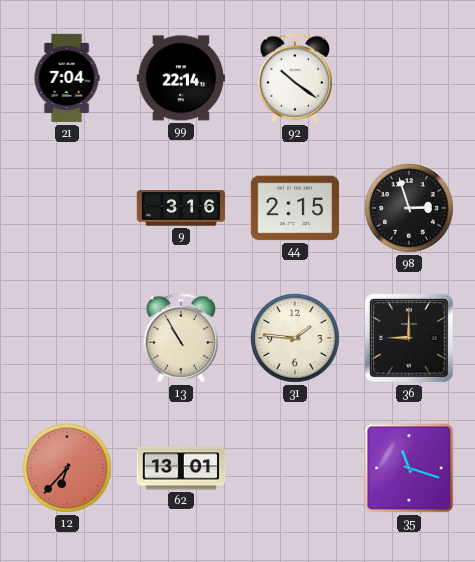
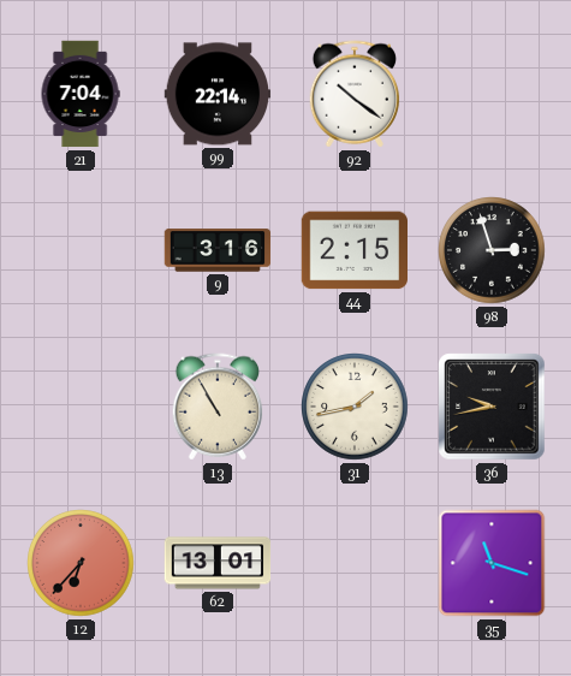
31: 1:46 -> 1:43 (355, 407)
36: 9:00 -> 9:43 (492, 407)
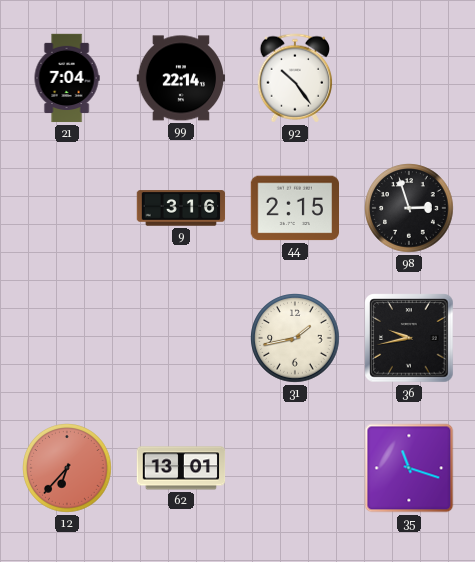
92: 10:21 -> 10:24 (295, 78)
13: 10:55 -> none (218, 407)
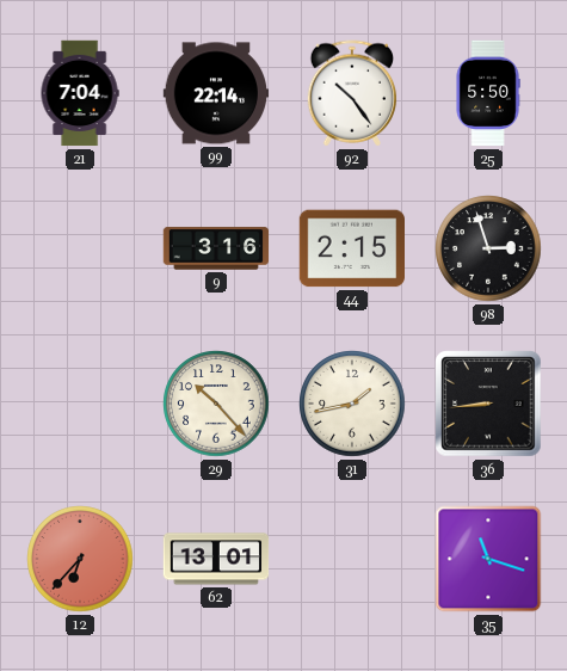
25: none -> 5:50 (488, 93)
29: none -> 10:23 (216, 404)
36: 9:43 -> 8:44 (488, 404)
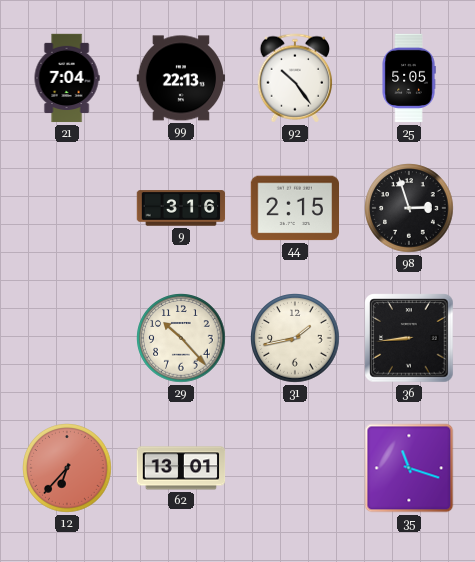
99: 22:14 -> 22:13 (181, 78)
25: 5:50 -> 5:05 (409, 78)
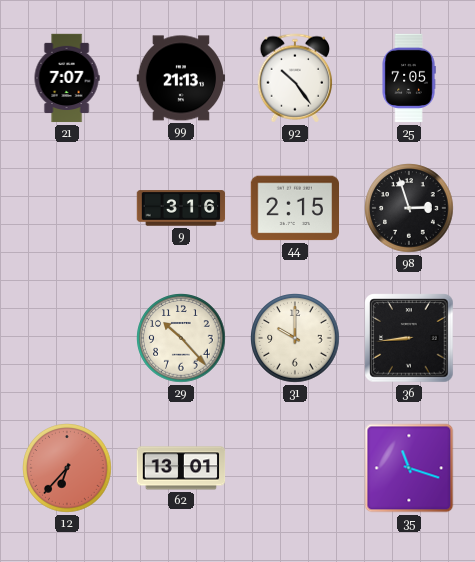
21: 7:04 -> 7:07 (67, 78)
99: 22:13 -> 21:13 (181, 78)
25: 5:05 -> 7:05 (409, 78)
31: 1:43 -> 10:00 (295, 338)
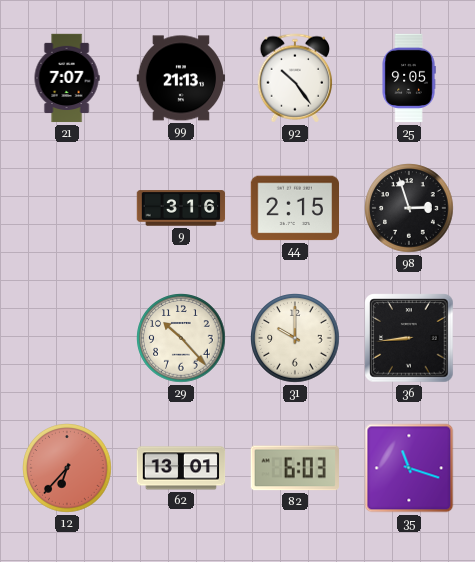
25: 7:05 -> 9:05 (409, 78)
82: none -> 6:03 (295, 468)
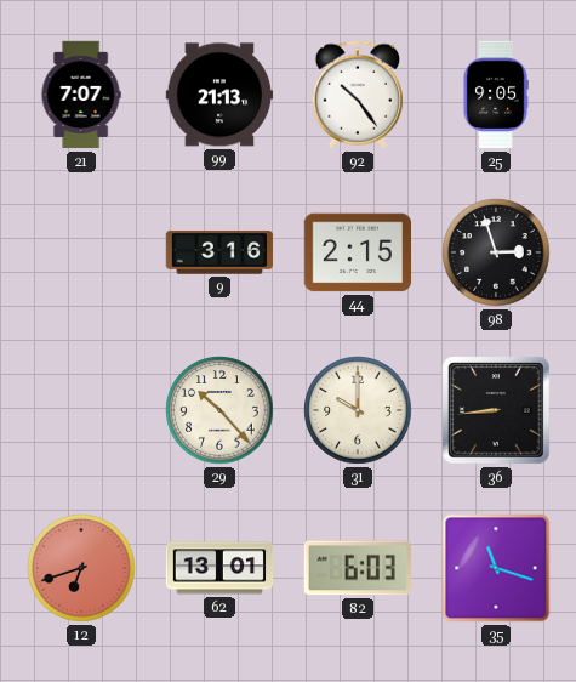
12: 6:37 -> 6:42 (81, 568)
